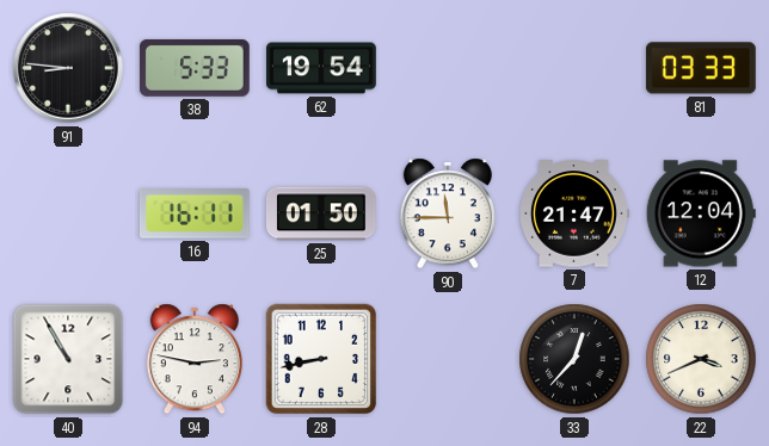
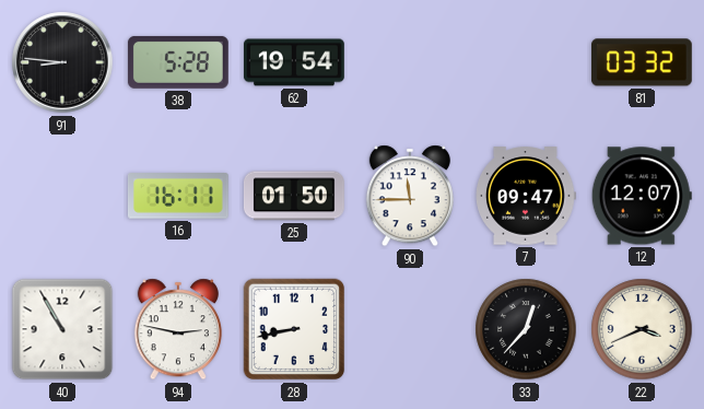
38: 5:33 -> 5:28 (178, 62)
81: 03:33 -> 03:32 (642, 62)
7: 21:47 -> 09:47 (526, 196)
12: 12:04 -> 12:07 (642, 196)
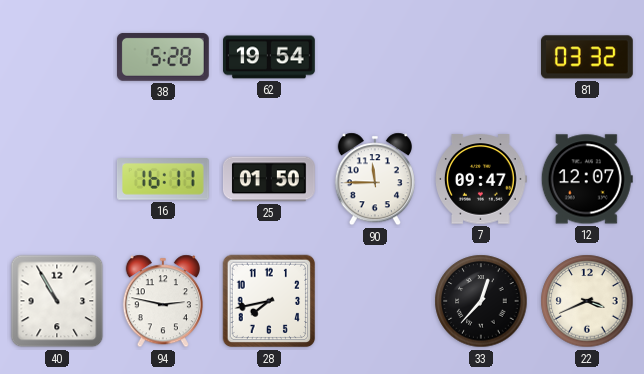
91: 8:46 -> none (62, 62)
28: 8:43 -> 7:43 (269, 301)
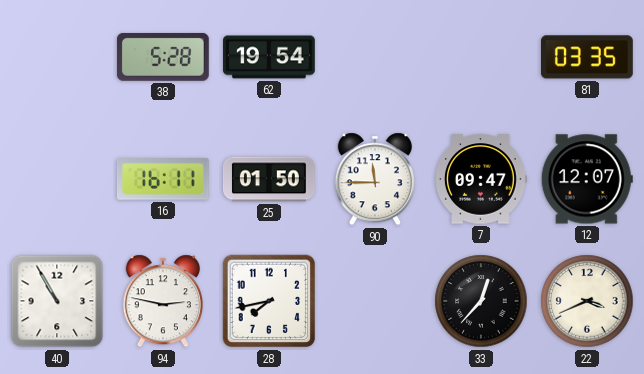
81: 03:32 -> 03:35 (587, 57)
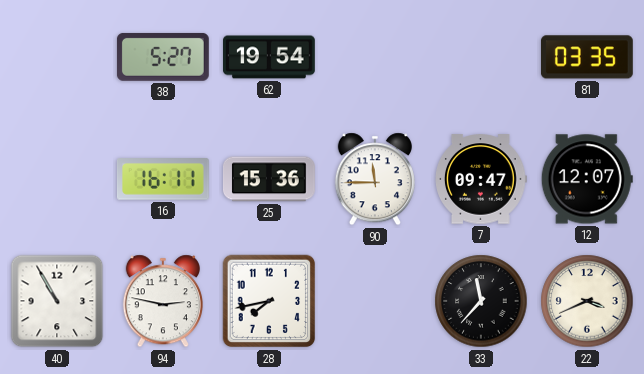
38: 5:28 -> 5:27 (163, 57)
25: 01:50 -> 15:36 (269, 179)
33: 12:37 -> 11:37 (481, 301)
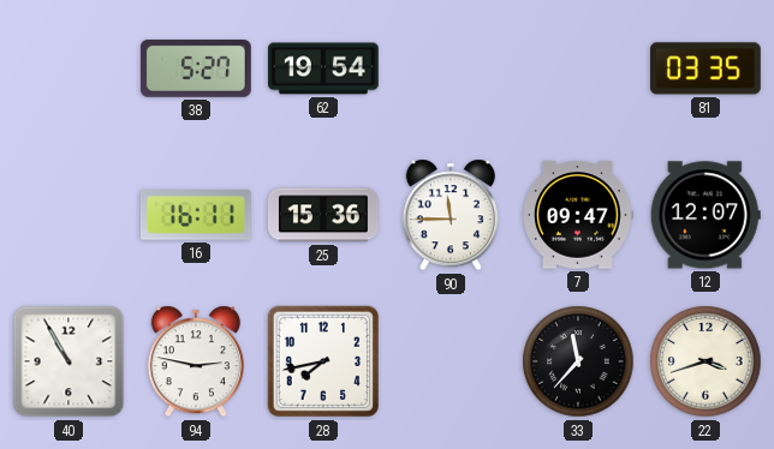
22: 3:41 -> 3:42 (705, 361)
